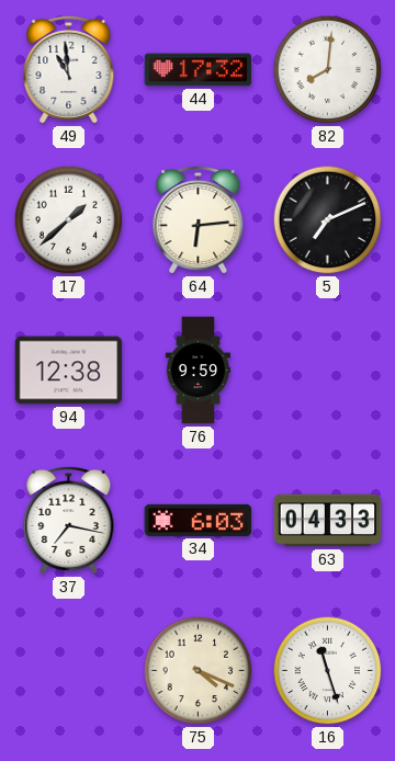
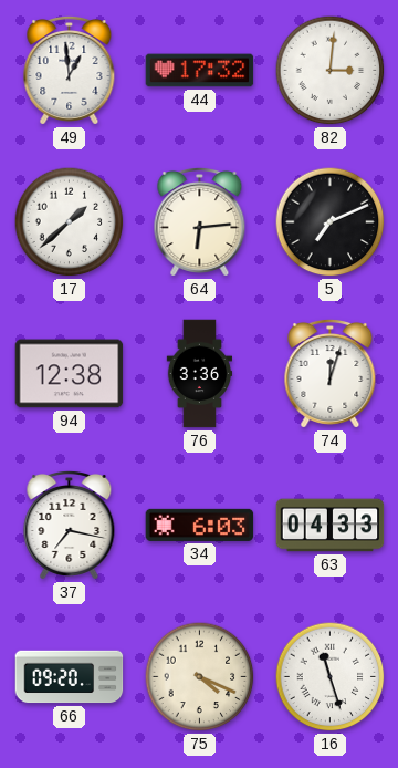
49: 10:59 -> 12:59 (70, 70)
82: 8:01 -> 3:01 (331, 71)
76: 9:59 -> 3:36 (200, 374)
74: none -> 12:03 (331, 373)
66: none -> 09:20 (70, 677)
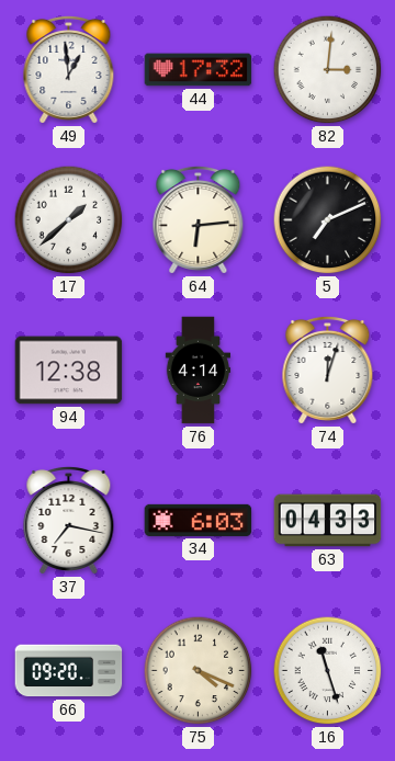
76: 3:36 -> 4:14 (199, 371)
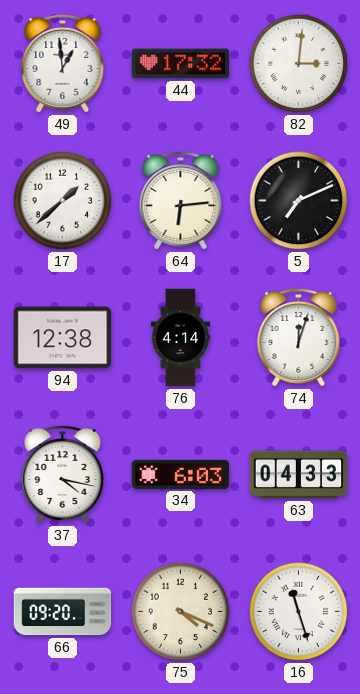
37: 7:17 -> 4:17 (63, 474)
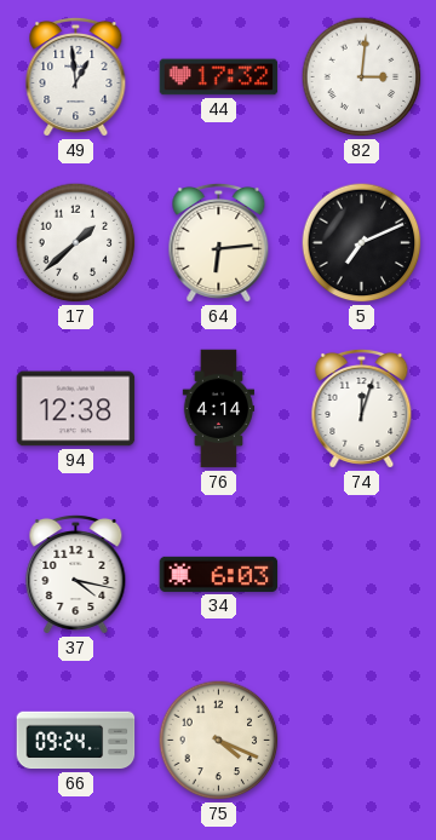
63: 04:33 -> none (299, 475)
66: 09:20 -> 09:24 (76, 741)
16: 11:27 -> none (299, 612)
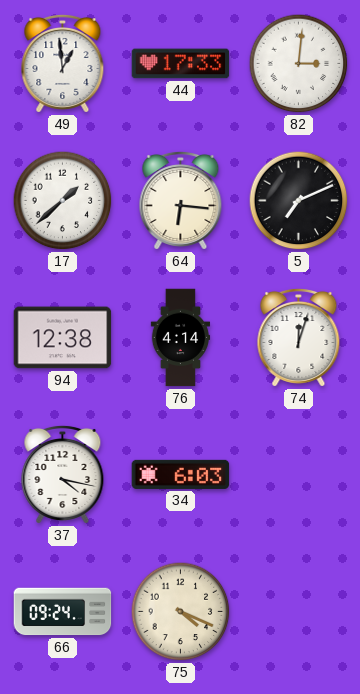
44: 17:32 -> 17:33 (181, 64)
64: 6:14 -> 6:16 (181, 200)
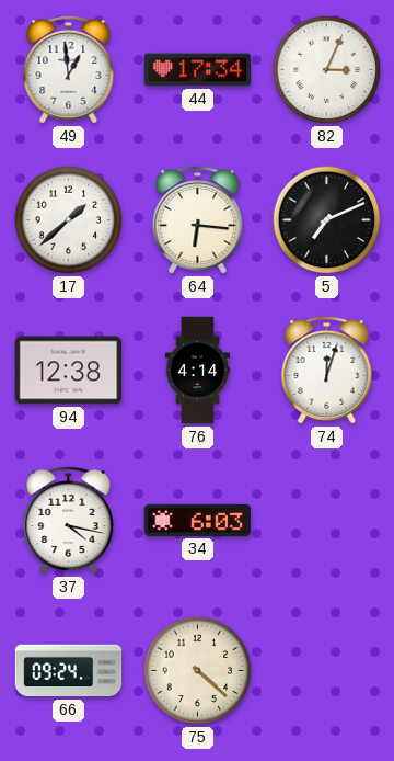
44: 17:33 -> 17:34 (198, 70)
82: 3:01 -> 3:04 (327, 70)
75: 4:19 -> 4:22 (198, 671)
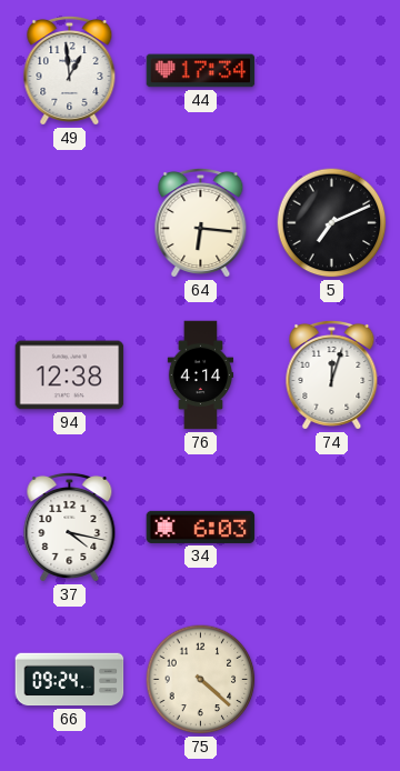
82: 3:04 -> none (327, 70)
17: 1:38 -> none (69, 220)
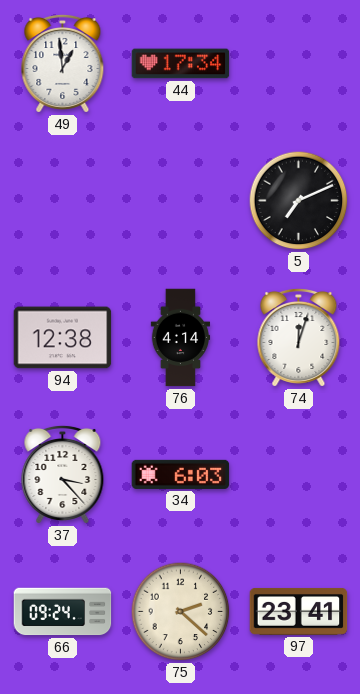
64: 6:16 -> none (201, 222)
37: 4:17 -> 3:23 (63, 474)
75: 4:22 -> 2:22 (181, 612)
97: none -> 23:41 (299, 611)
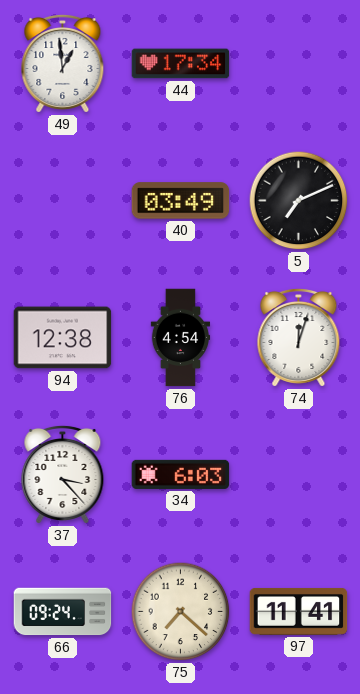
40: none -> 03:49 (181, 201)
76: 4:14 -> 4:54 (181, 338)
75: 2:22 -> 7:22 (181, 612)
97: 23:41 -> 11:41 (299, 611)
